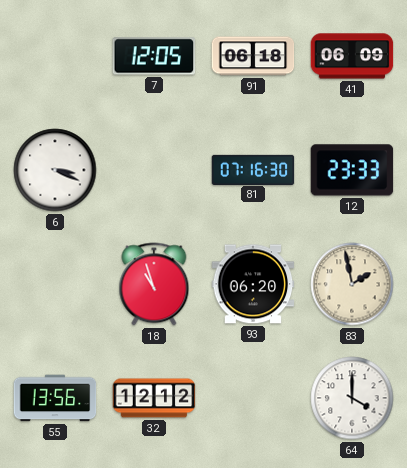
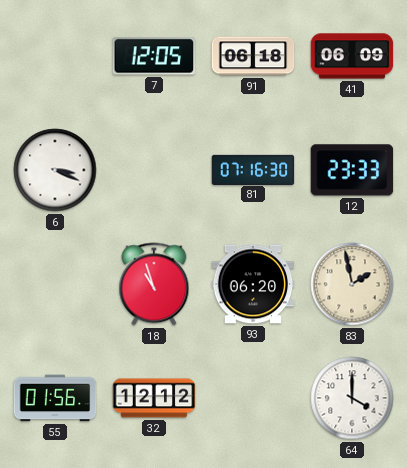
55: 13:56 -> 01:56 (55, 398)
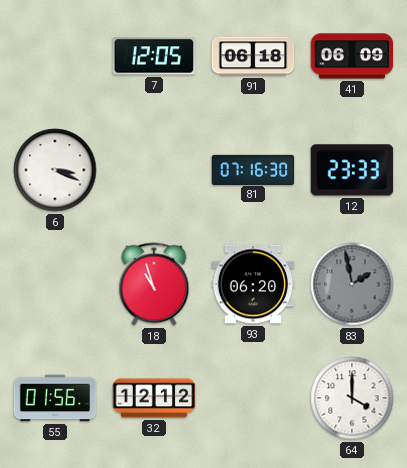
83 dial: cream -> grey (352, 284)
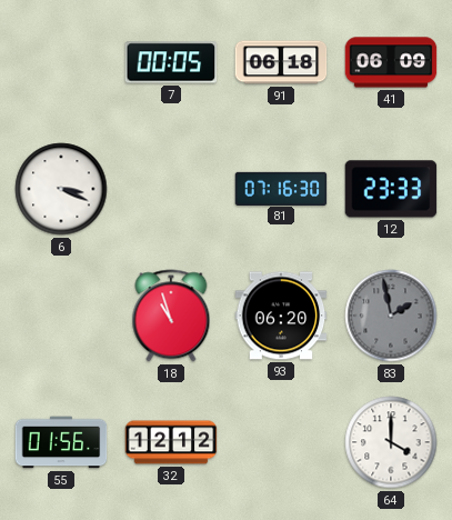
7: 12:05 -> 00:05 (171, 62)
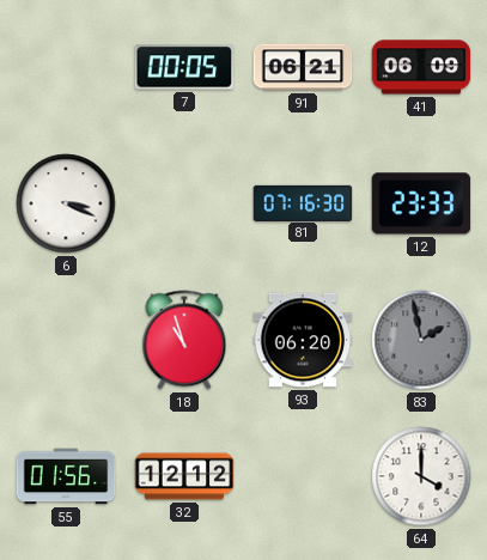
91: 06:18 -> 06:21 (303, 67)
